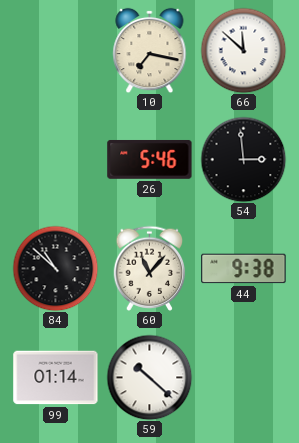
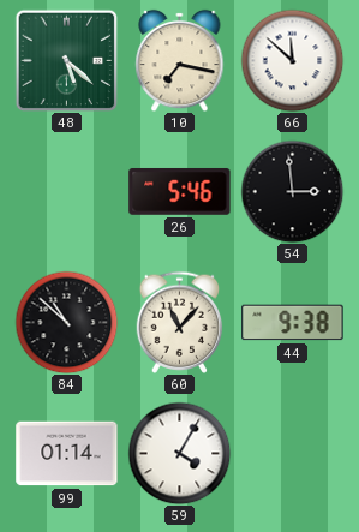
48: none -> 5:22 (66, 60)
59: 10:22 -> 4:05 (179, 453)
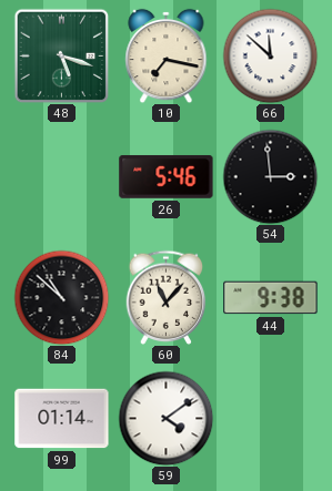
48: 5:22 -> 5:18 (61, 55)
59: 4:05 -> 4:09 (165, 418)
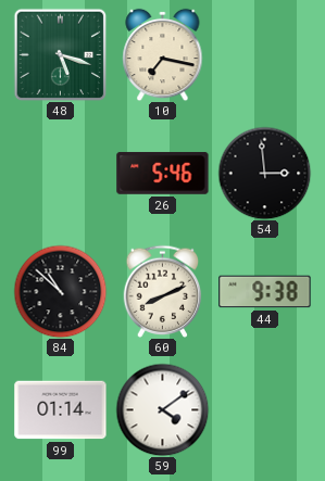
66: 11:52 -> none (270, 55)
60: 11:07 -> 8:11 (163, 291)
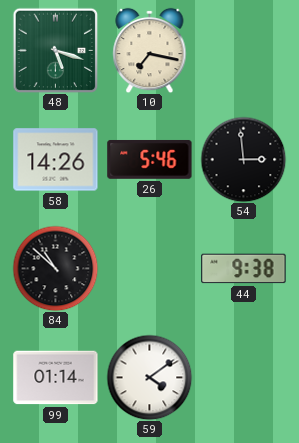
58: none -> 14:26 (56, 160)
60: 8:11 -> none (163, 291)
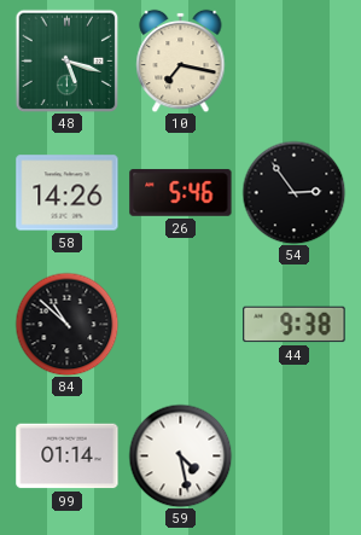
54: 2:59 -> 2:54 (293, 192)
59: 4:09 -> 4:28 (180, 455)
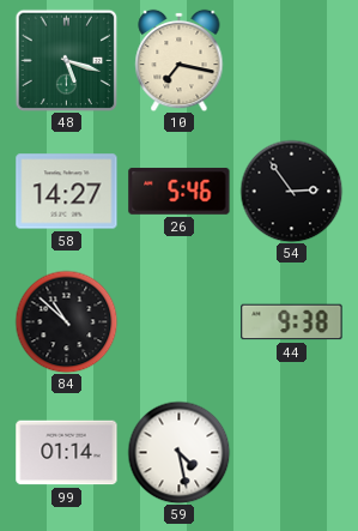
58: 14:26 -> 14:27 (67, 192)
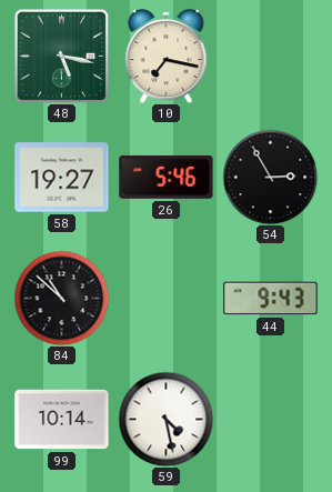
48: 5:18 -> 5:17 (61, 56)
58: 14:27 -> 19:27 (62, 178)
54: 2:54 -> 2:55 (270, 177)
44: 9:38 -> 9:43 (271, 299)
99: 01:14 -> 10:14 (62, 420)
